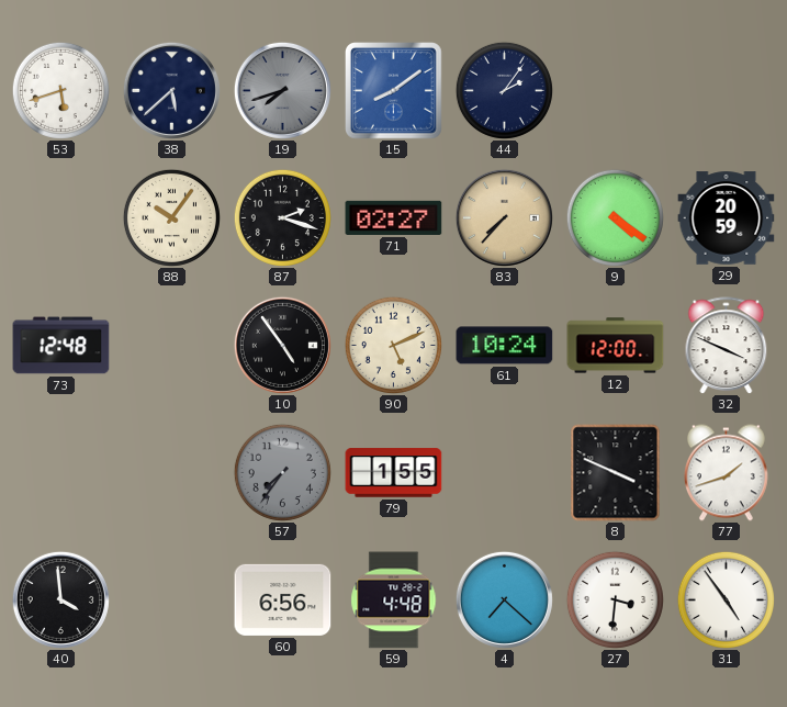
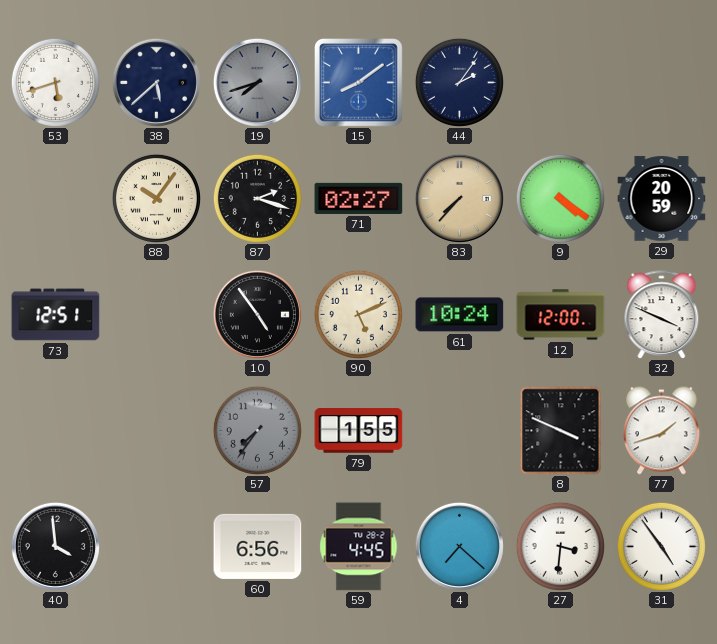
73: 12:48 -> 12:51 (56, 315)
59: 4:48 -> 4:45 (359, 547)
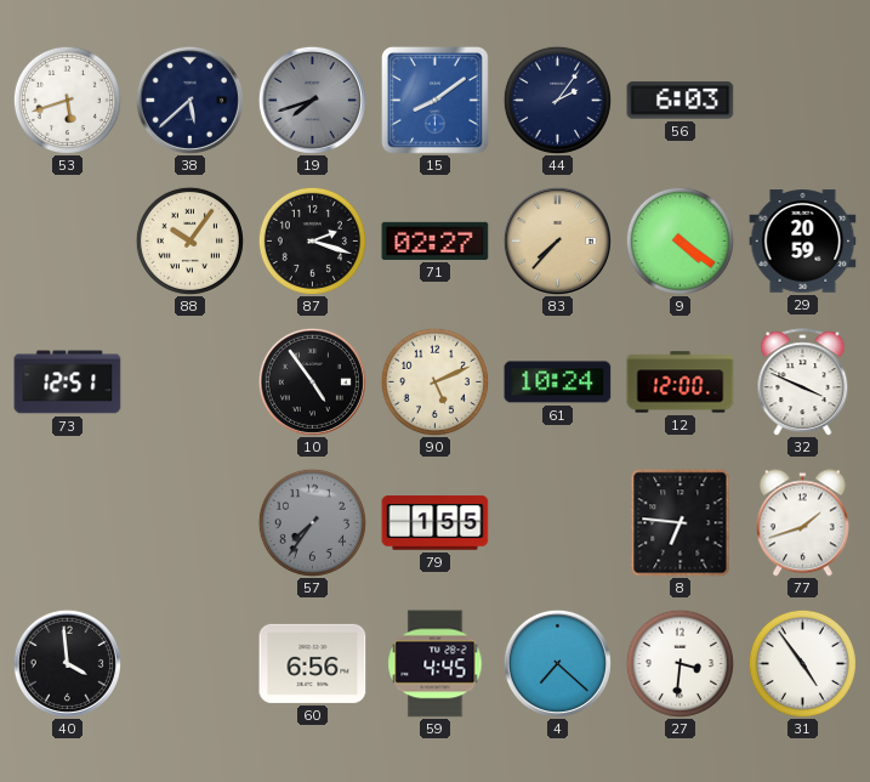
56: none -> 6:03 (681, 101)
8: 3:49 -> 6:46 (681, 523)
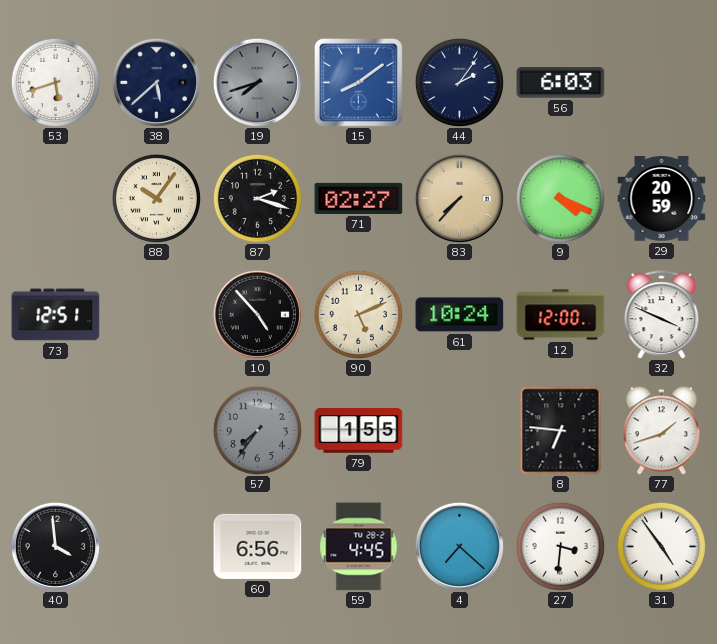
9: 4:21 -> 4:19 (560, 198)
10: 4:54 -> 4:53 (257, 314)
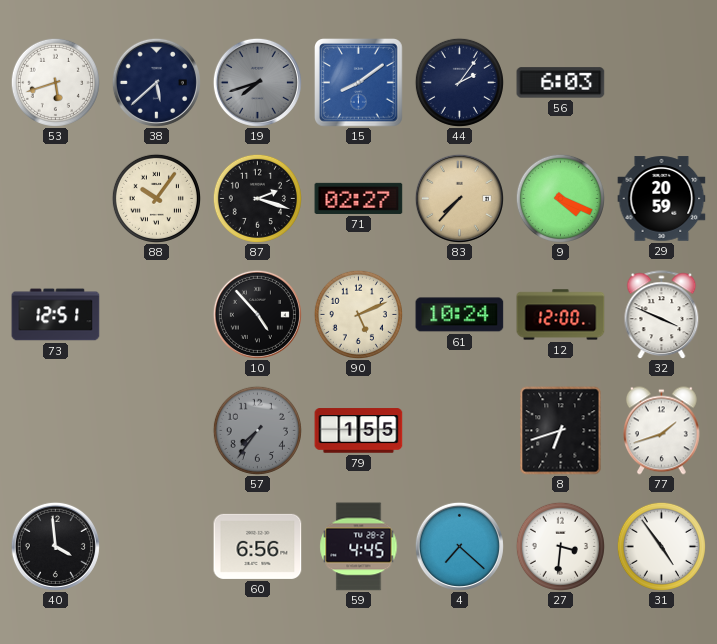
8: 6:46 -> 6:42 (561, 431)
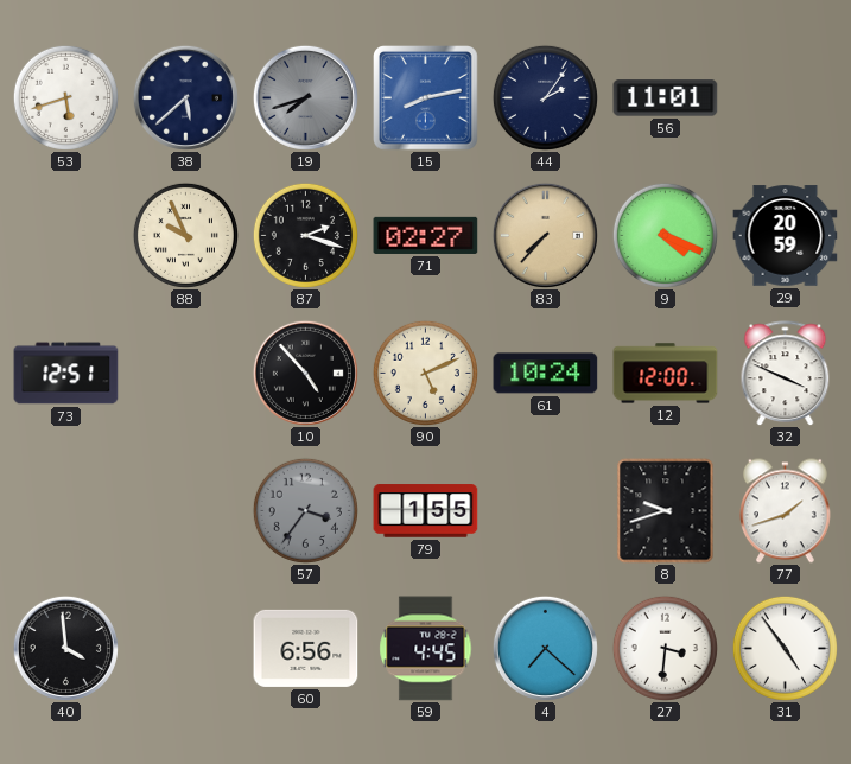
15: 8:09 -> 8:13 (426, 98)
56: 6:03 -> 11:01 (666, 98)
88: 10:06 -> 9:56 (185, 235)
57: 7:36 -> 3:36 (305, 510)
8: 6:42 -> 9:42 (666, 511)
